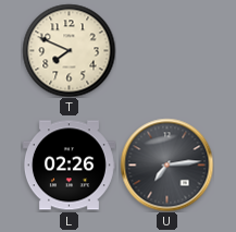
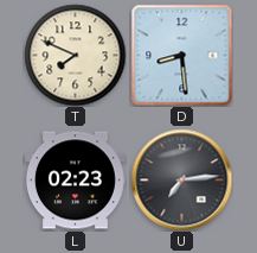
D: none -> 8:29 (181, 55)
L: 02:26 -> 02:23 (75, 181)
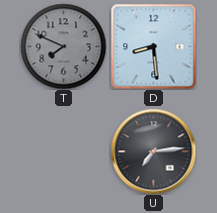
T dial: cream -> grey (63, 46)
L: 02:23 -> none (75, 181)
